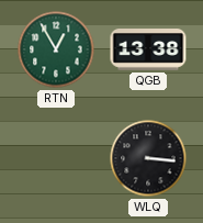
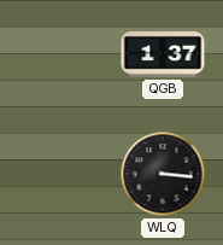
RTN: 12:55 -> none (56, 49)
QGB: 13:38 -> 1:37 (163, 56)
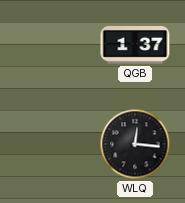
WLQ: 3:16 -> 12:16 (135, 144)
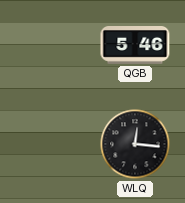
QGB: 1:37 -> 5:46 (135, 46)
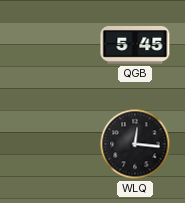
QGB: 5:46 -> 5:45 (135, 46)
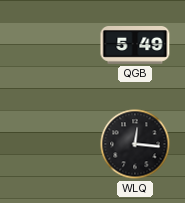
QGB: 5:45 -> 5:49 (135, 46)
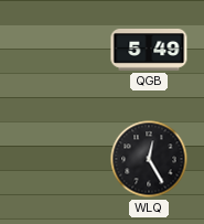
WLQ: 12:16 -> 12:25 (149, 159)
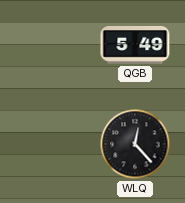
WLQ: 12:25 -> 12:23 (135, 144)
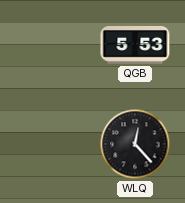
QGB: 5:49 -> 5:53 (135, 46)
